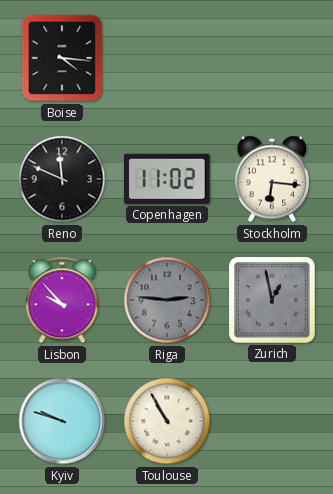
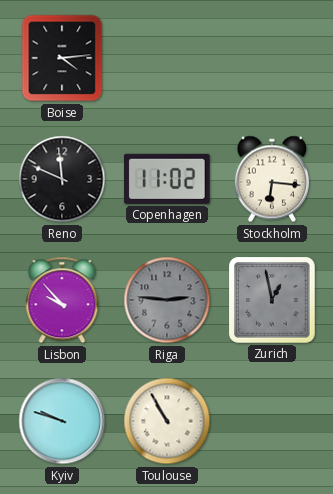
Boise: 4:16 -> 4:14 (62, 58)
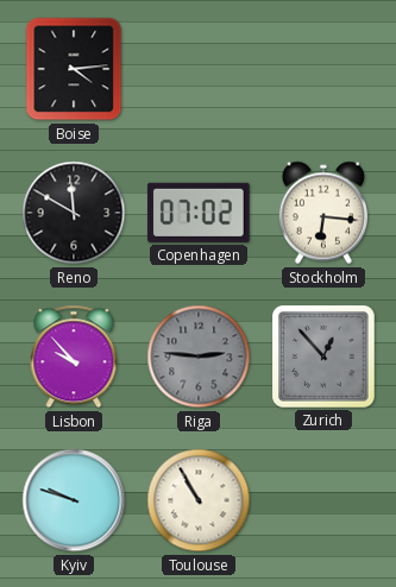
Reno: 11:49 -> 11:50 (74, 213)
Copenhagen: 11:02 -> 07:02 (199, 213)
Zurich: 12:58 -> 12:53 (325, 358)
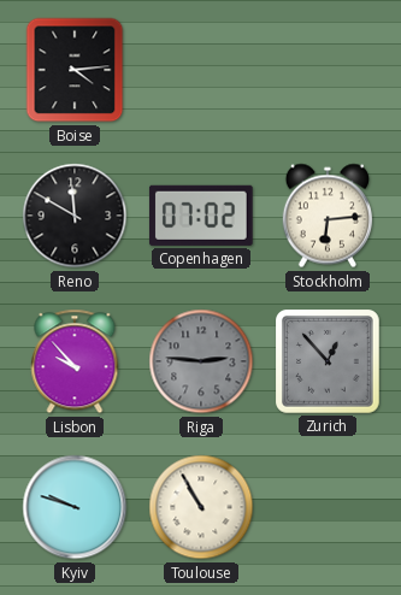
Stockholm: 6:16 -> 6:14 (328, 216)
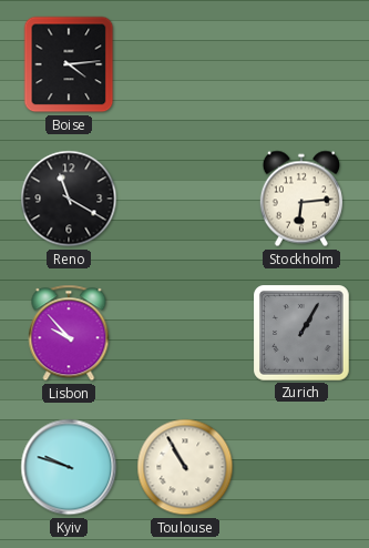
Reno: 11:50 -> 11:20 (69, 199)
Copenhagen: 07:02 -> none (201, 216)
Riga: 2:46 -> none (201, 361)
Zurich: 12:53 -> 1:05 (303, 334)
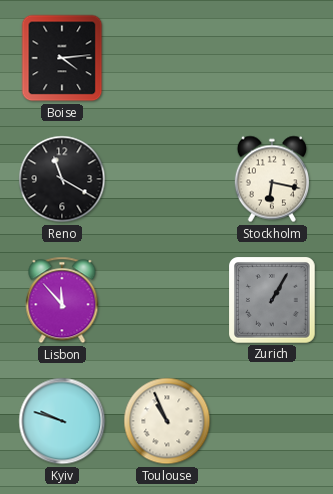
Stockholm: 6:14 -> 6:17 (272, 179)
Lisbon: 9:53 -> 11:53 (62, 300)
Toulouse: 10:55 -> 10:56 (167, 421)
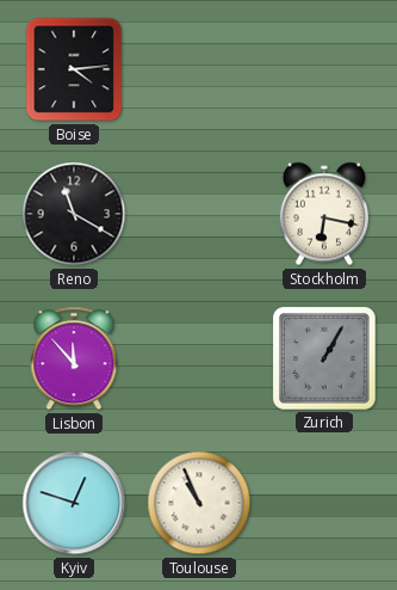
Kyiv: 9:48 -> 12:48 (74, 503)
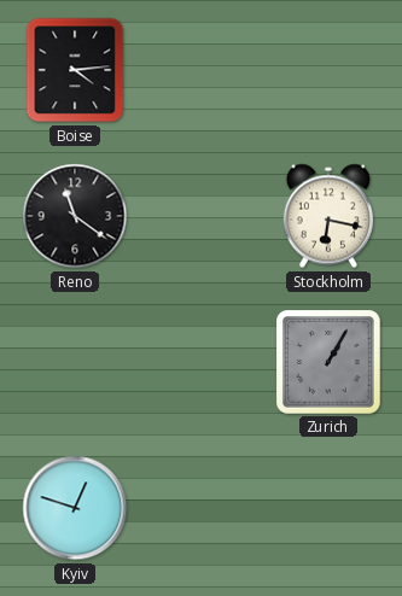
Reno: 11:20 -> 11:21 (75, 216)
Lisbon: 11:53 -> none (74, 358)
Toulouse: 10:56 -> none (199, 503)
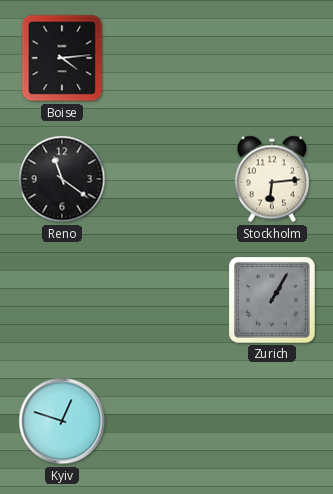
Stockholm: 6:17 -> 6:14 (272, 179)
